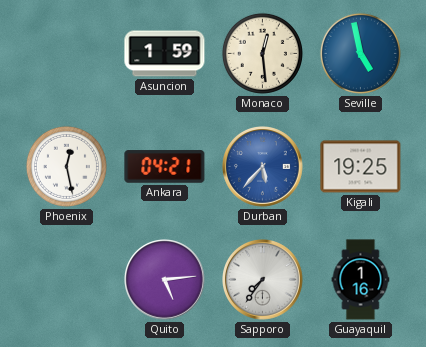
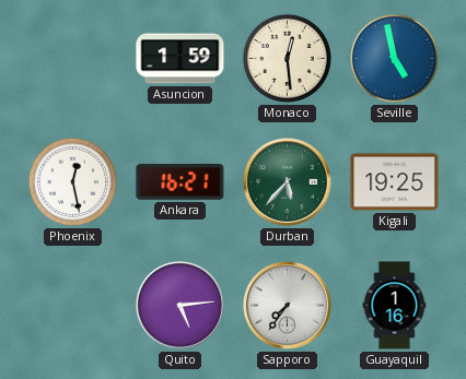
Ankara: 04:21 -> 16:21 (180, 182)
Durban dial: blue -> green (288, 182)
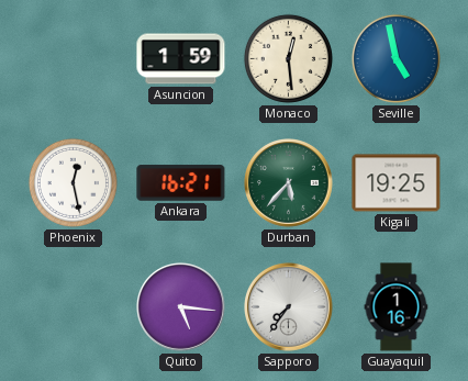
Quito: 5:14 -> 5:16 (181, 307)
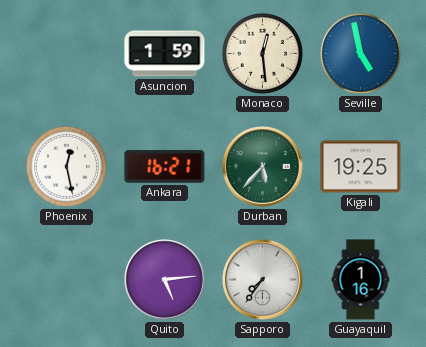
Quito: 5:16 -> 5:14 (165, 280)
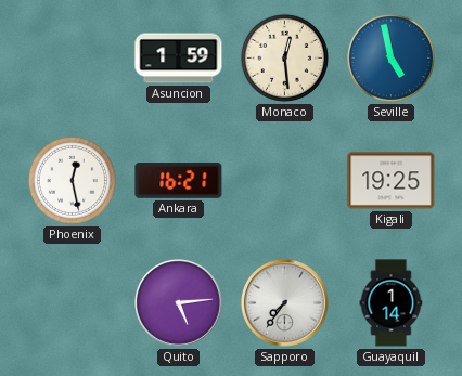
Durban: 5:37 -> none (263, 167)
Guayaquil: 1:16 -> 1:14 (392, 303)
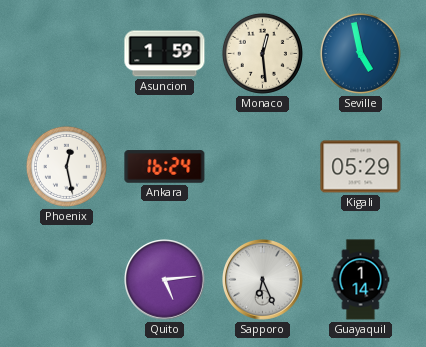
Ankara: 16:21 -> 16:24 (165, 167)
Kigali: 19:25 -> 05:29 (361, 167)
Sapporo: 7:36 -> 6:26 (263, 280)
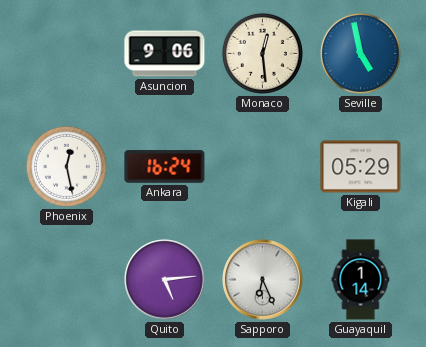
Asuncion: 1:59 -> 9:06 (165, 54)
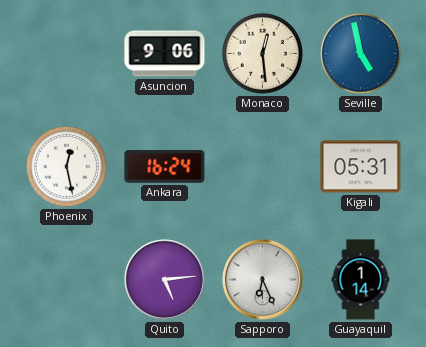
Kigali: 05:29 -> 05:31 (361, 167)
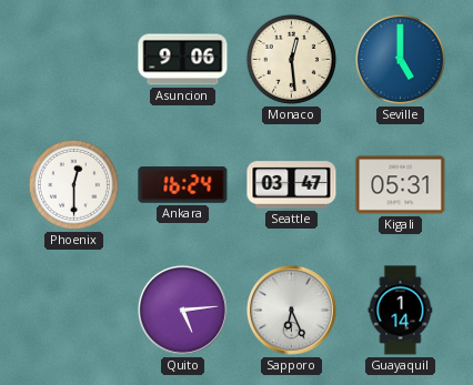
Seville: 4:58 -> 5:00 (400, 59)
Phoenix: 12:28 -> 12:30 (73, 184)
Seattle: none -> 03:47 (292, 185)
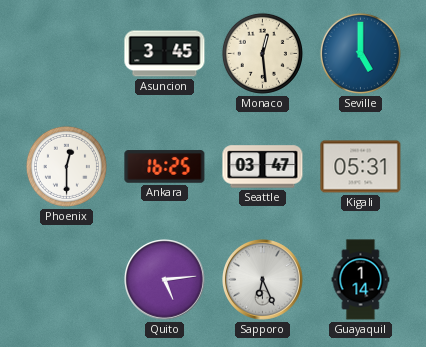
Asuncion: 9:06 -> 3:45 (165, 54)
Ankara: 16:24 -> 16:25 (165, 167)
